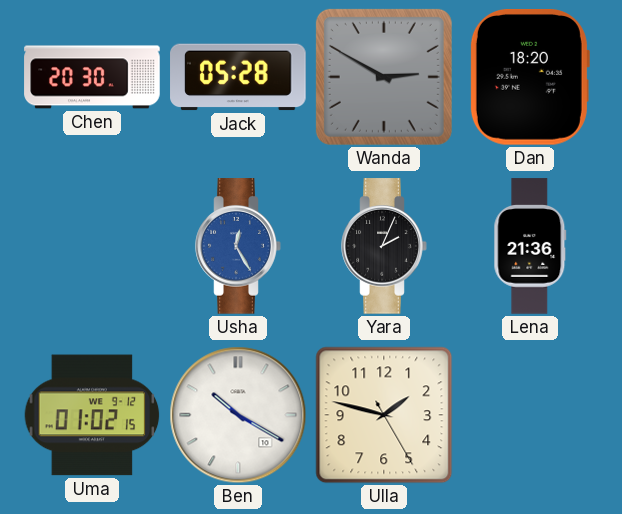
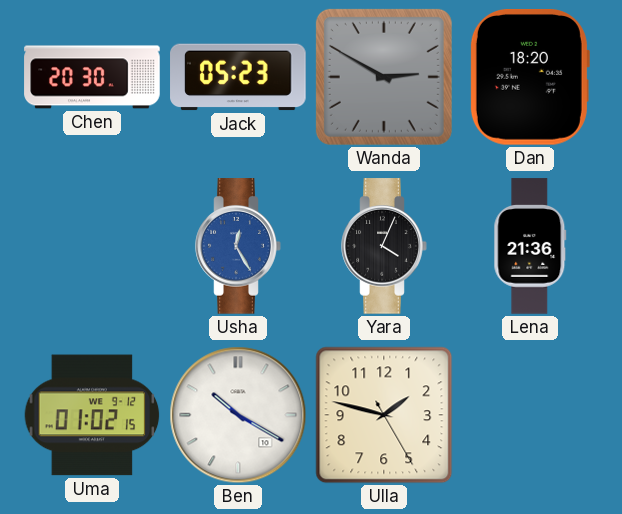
Jack: 05:28 -> 05:23 (238, 77)
Yara: 2:04 -> 4:04 (384, 246)
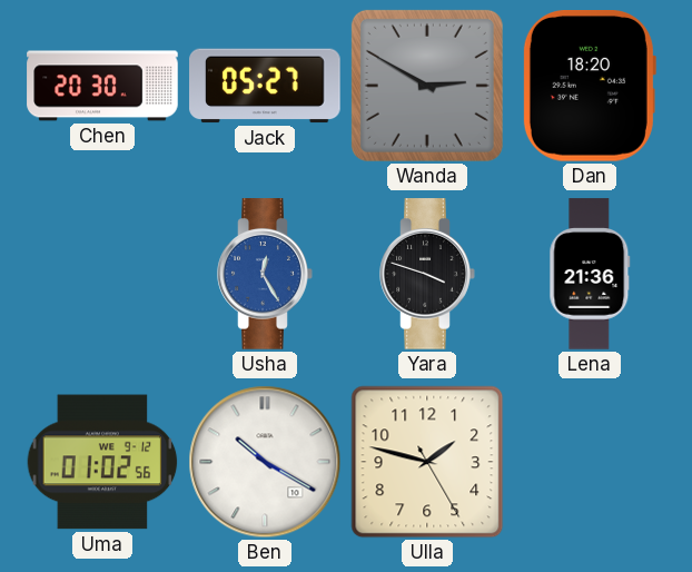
Jack: 05:23 -> 05:27 (265, 86)
Yara: 4:04 -> 3:48 (427, 274)
Uma: 01:02:15 -> 01:02:56 (102, 462)
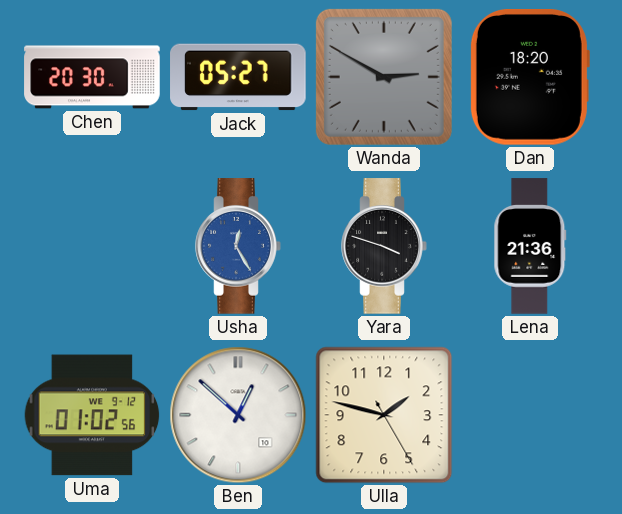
Ben: 10:20 -> 12:52 (238, 415)
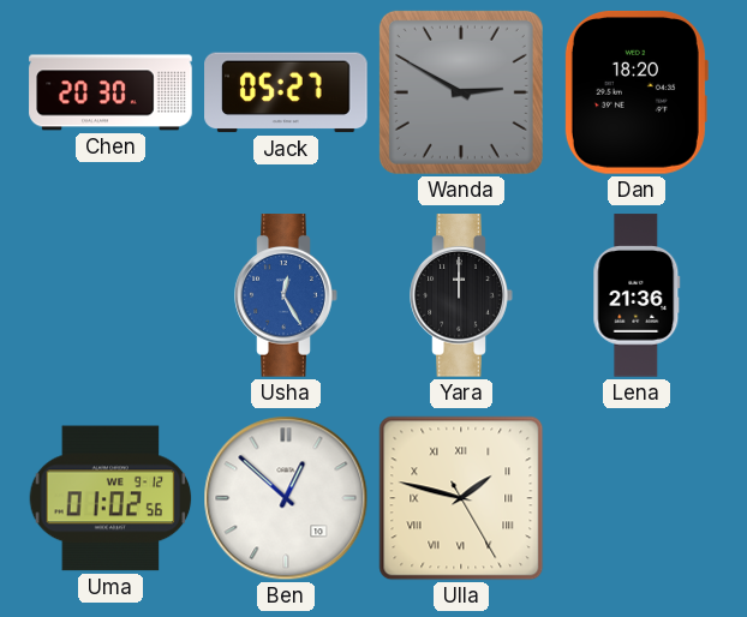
Yara: 3:48 -> 12:00 (461, 295)
Ulla numerals: Arabic -> Roman (461, 498)
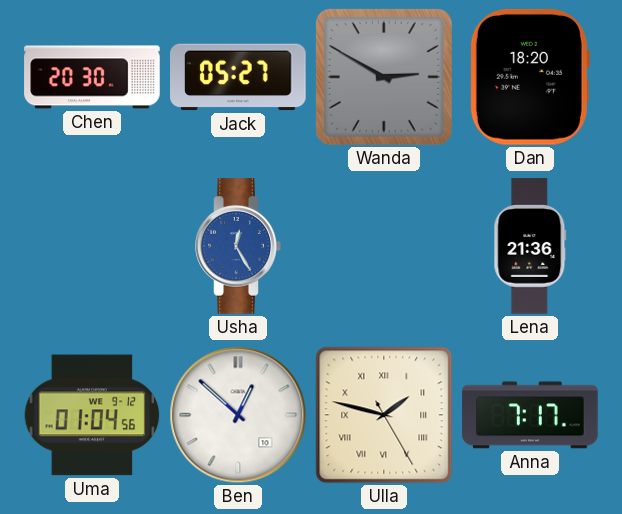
Yara: 12:00 -> none (461, 295)
Uma: 01:02 -> 01:04 (92, 415)
Anna: none -> 7:17 (530, 415)
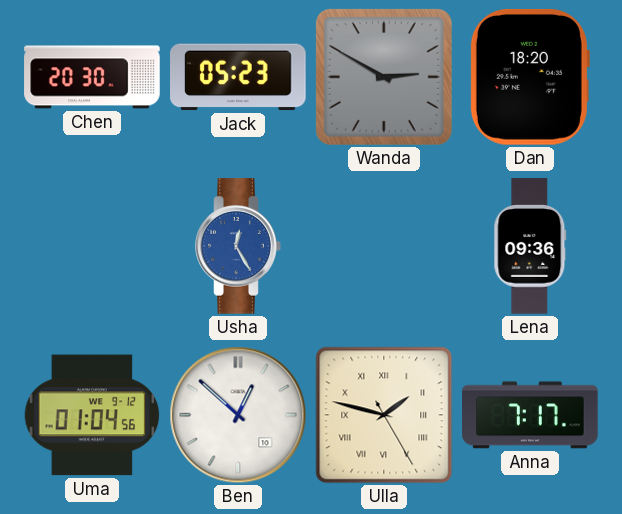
Jack: 05:27 -> 05:23 (238, 77)
Lena: 21:36 -> 09:36 (530, 246)
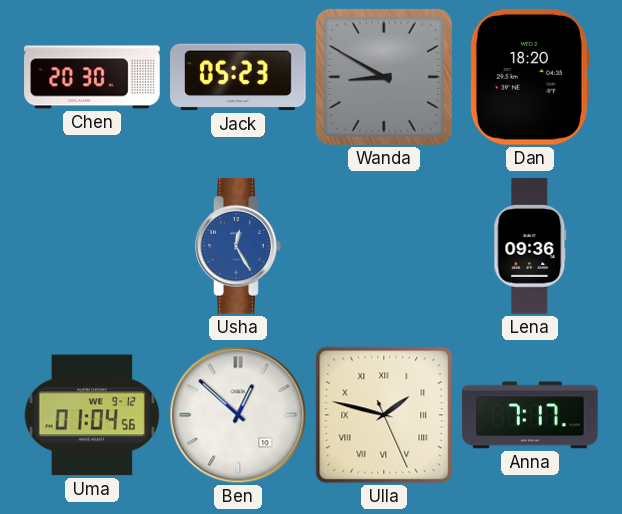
Wanda: 2:50 -> 8:50 (384, 77)
Ulla: 1:47:25 -> 1:47:26 (384, 415)
